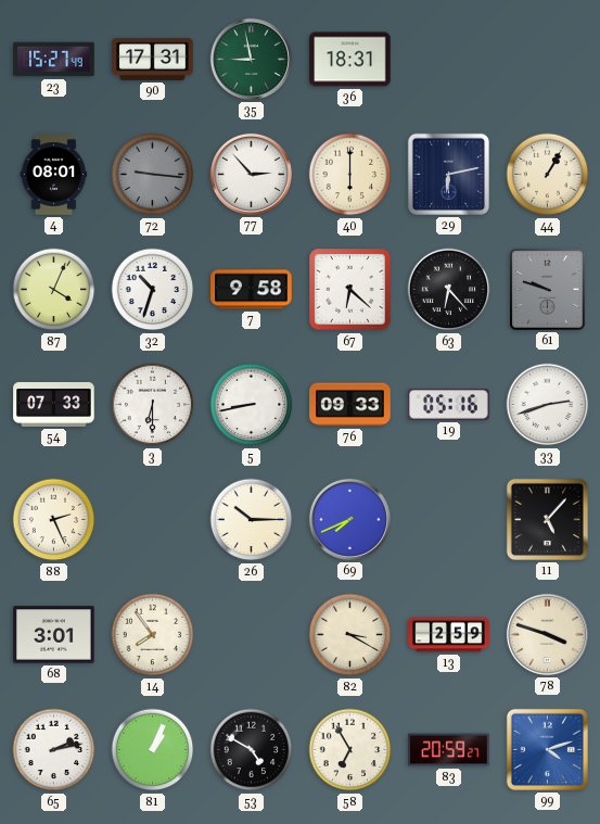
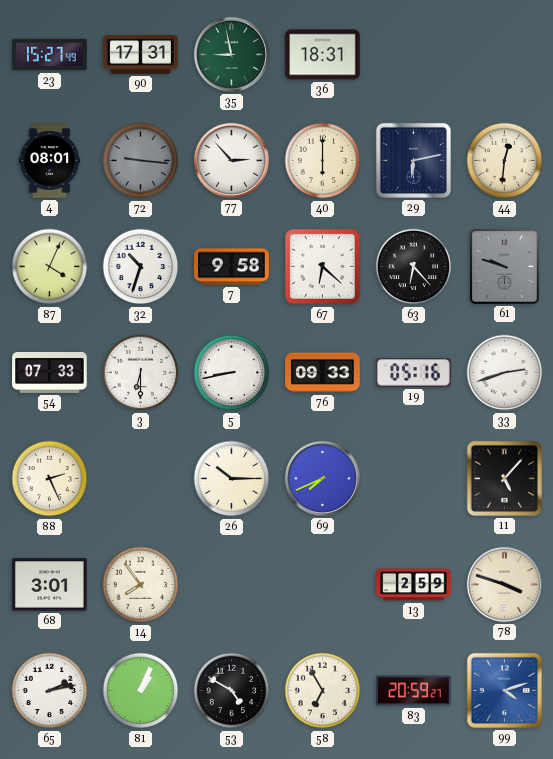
44: 1:05 -> 12:31 (505, 161)
82: 3:20 -> none (350, 635)
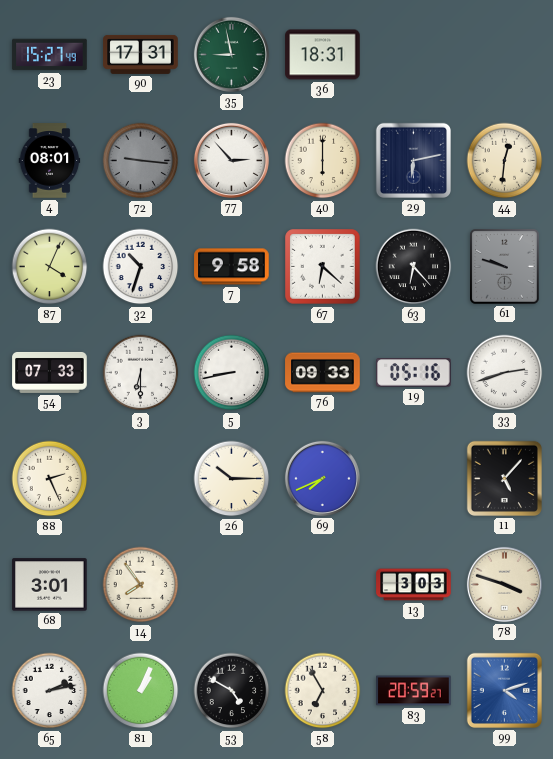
13: 2:59 -> 3:03 (414, 585)
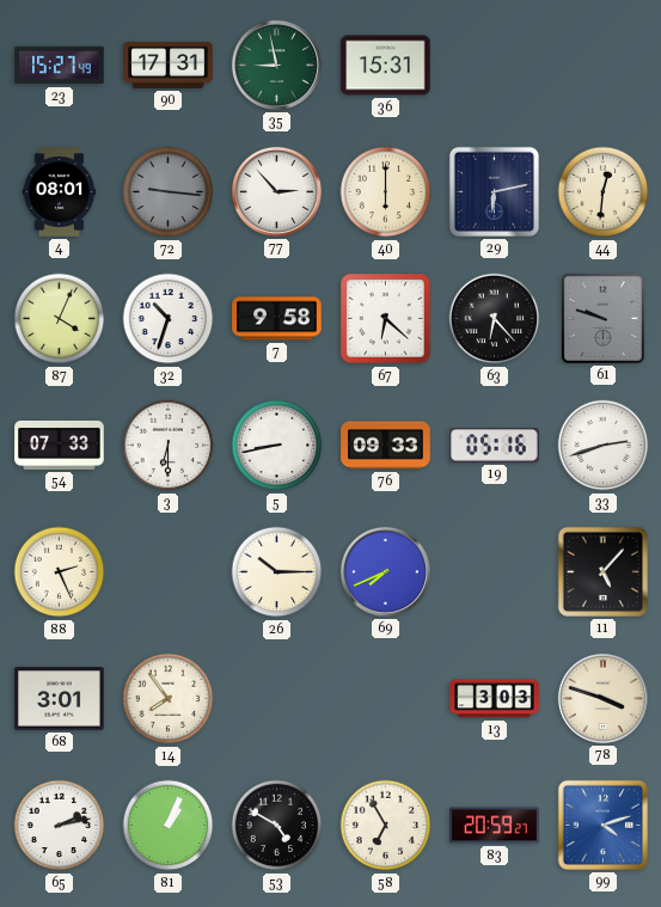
36: 18:31 -> 15:31 (386, 66)
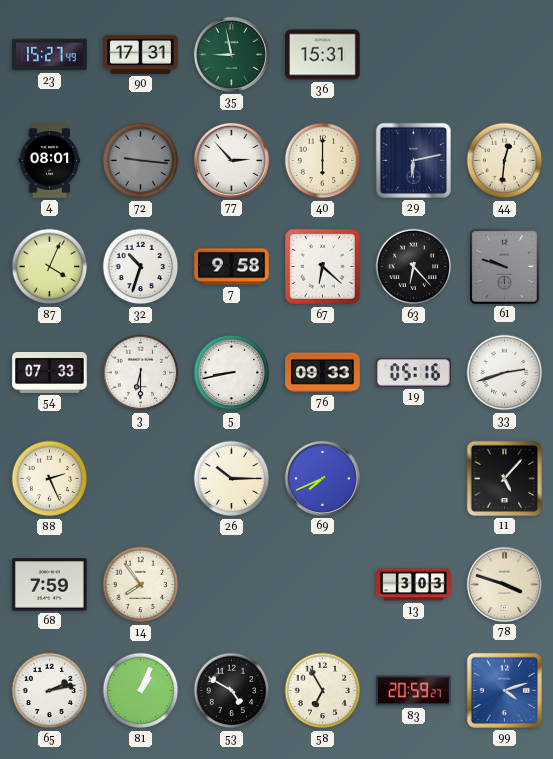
68: 3:01 -> 7:59 (50, 585)
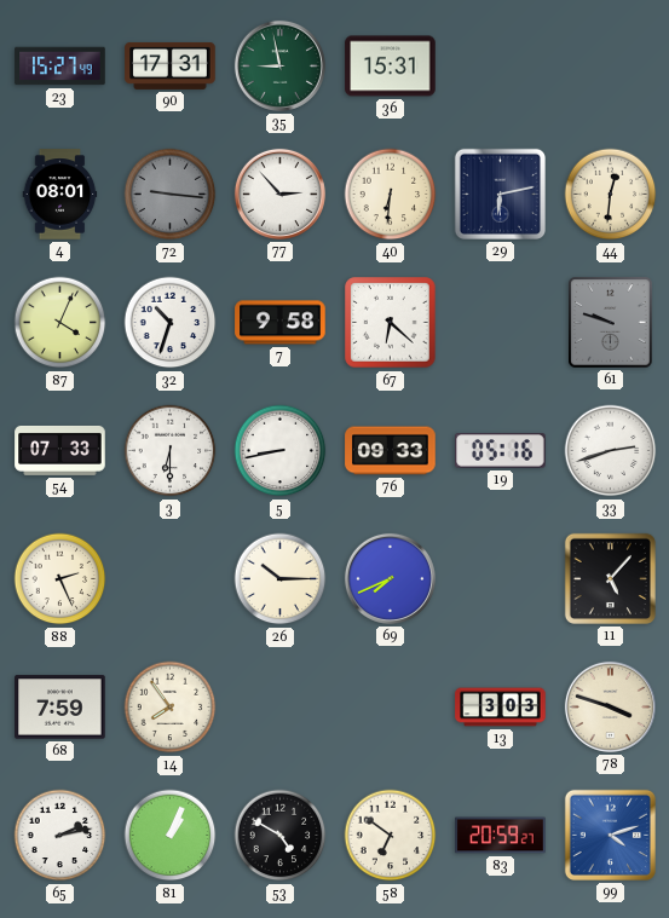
40: 6:00 -> 6:31 (391, 195)
63: 6:23 -> none (414, 267)
58: 6:55 -> 6:51 (391, 836)
